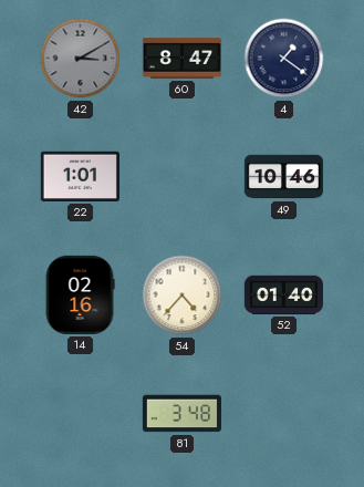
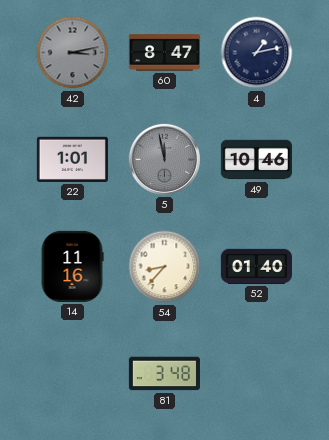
42: 3:10 -> 3:13 (73, 53)
4: 1:21 -> 1:13 (257, 53)
5: none -> 11:58 (164, 159)
14: 02:16 -> 11:16 (72, 266)
54: 4:37 -> 8:37 (165, 267)
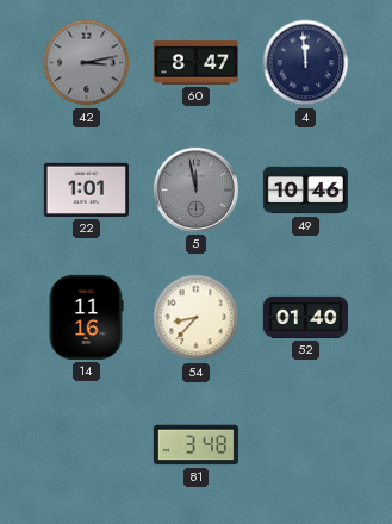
4: 1:13 -> 11:59 (306, 63)
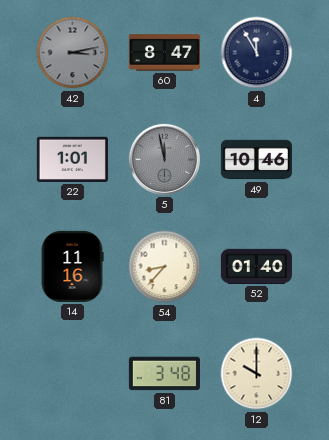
4: 11:59 -> 11:55 (257, 53)
12: none -> 10:00 (257, 374)
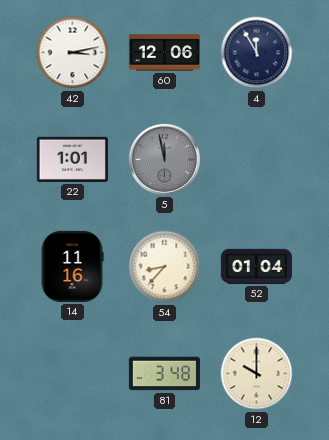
42 dial: grey -> white (73, 53)
60: 8:47 -> 12:06 (164, 53)
49: 10:46 -> none (256, 160)
52: 01:40 -> 01:04 (256, 266)
